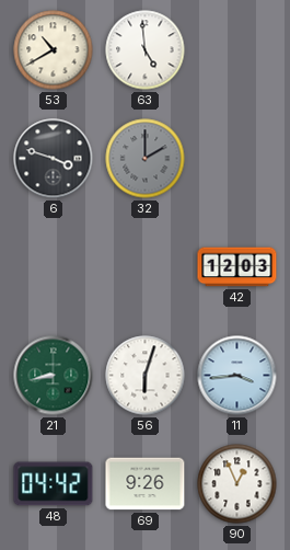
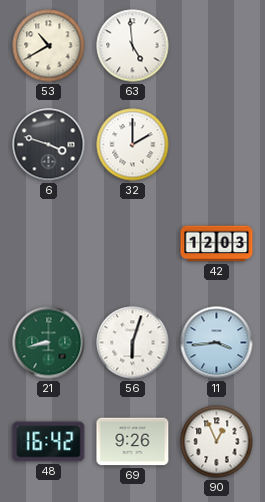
32 dial: grey -> white (133, 145)
48: 04:42 -> 16:42 (49, 442)
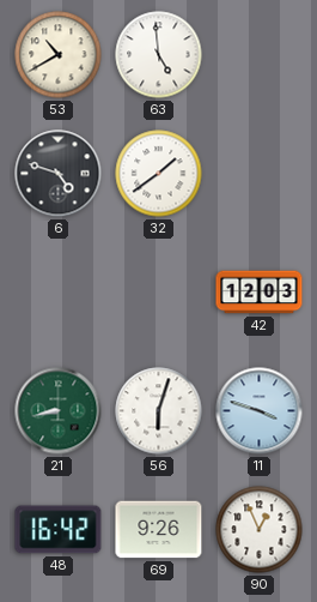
6: 3:48 -> 4:48 (59, 174)
32: 2:00 -> 1:39 (159, 174)
11: 3:44 -> 3:48 (260, 411)
